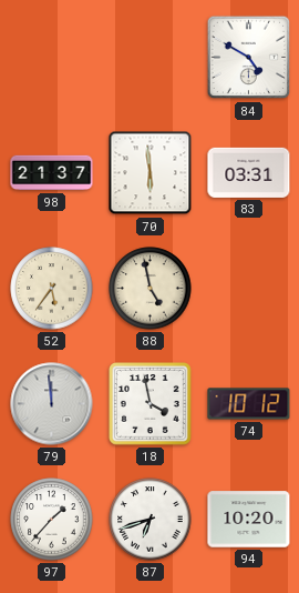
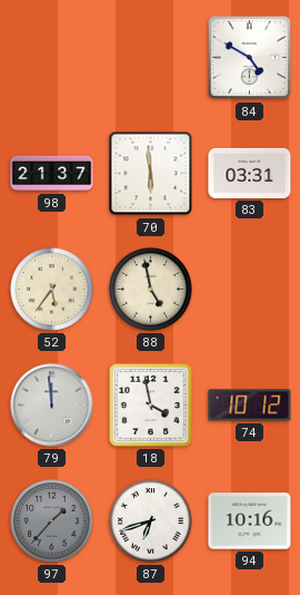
97 dial: white -> grey (52, 521)
94: 10:20 -> 10:16 (250, 521)
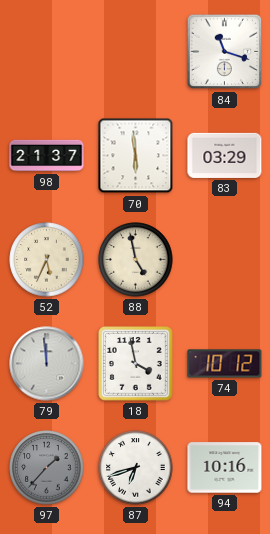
84: 4:50 -> 11:18 (225, 52)
83: 03:31 -> 03:29 (225, 155)
52: 5:36 -> 5:34 (47, 260)
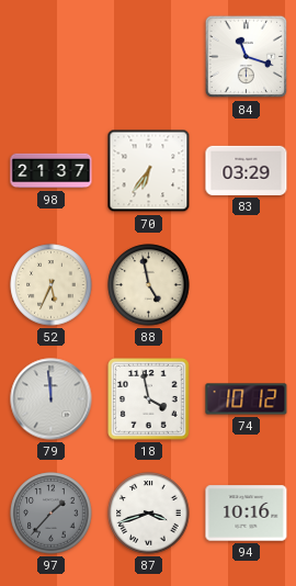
70: 5:59 -> 6:36 (149, 171)
87: 6:42 -> 3:42 (149, 514)
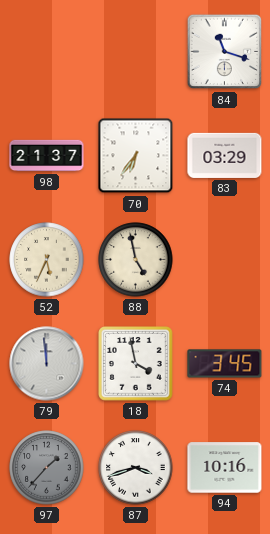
74: 10:12 -> 3:45 (225, 364)
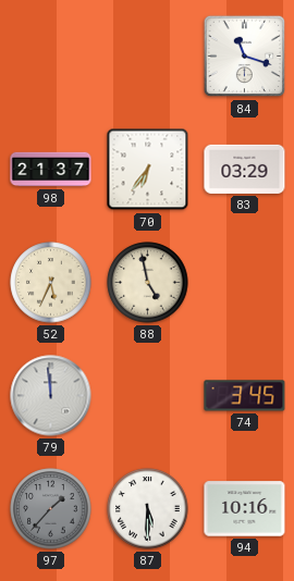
18: 3:58 -> none (136, 364)
87: 3:42 -> 5:30 (148, 509)
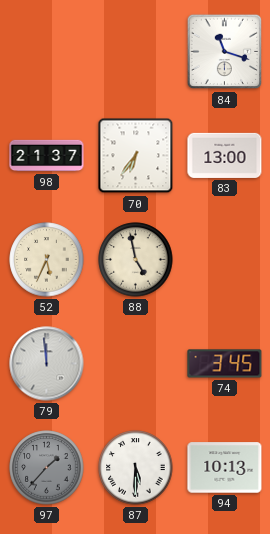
83: 03:29 -> 13:00 (225, 155)
94: 10:16 -> 10:13 (225, 468)
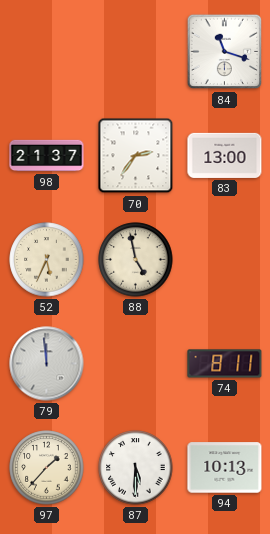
70: 6:36 -> 2:36 (136, 156)
74: 3:45 -> 8:11 (225, 364)
97 dial: grey -> cream (47, 468)
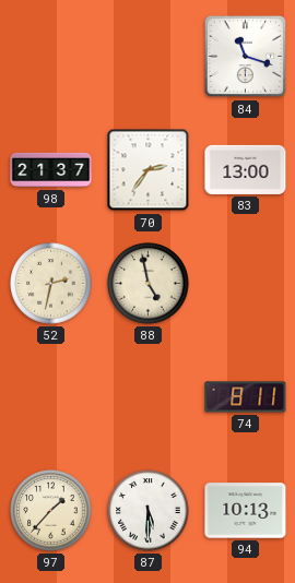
52: 5:34 -> 2:32 (51, 284)
79: 11:59 -> none (47, 364)
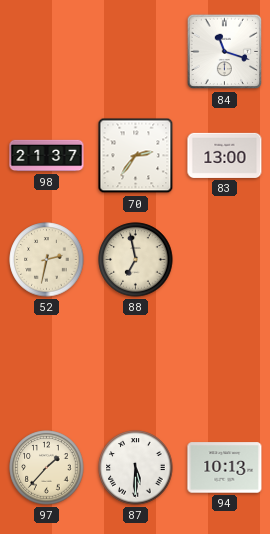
88: 4:58 -> 6:58 (136, 260)
74: 8:11 -> none (246, 397)
